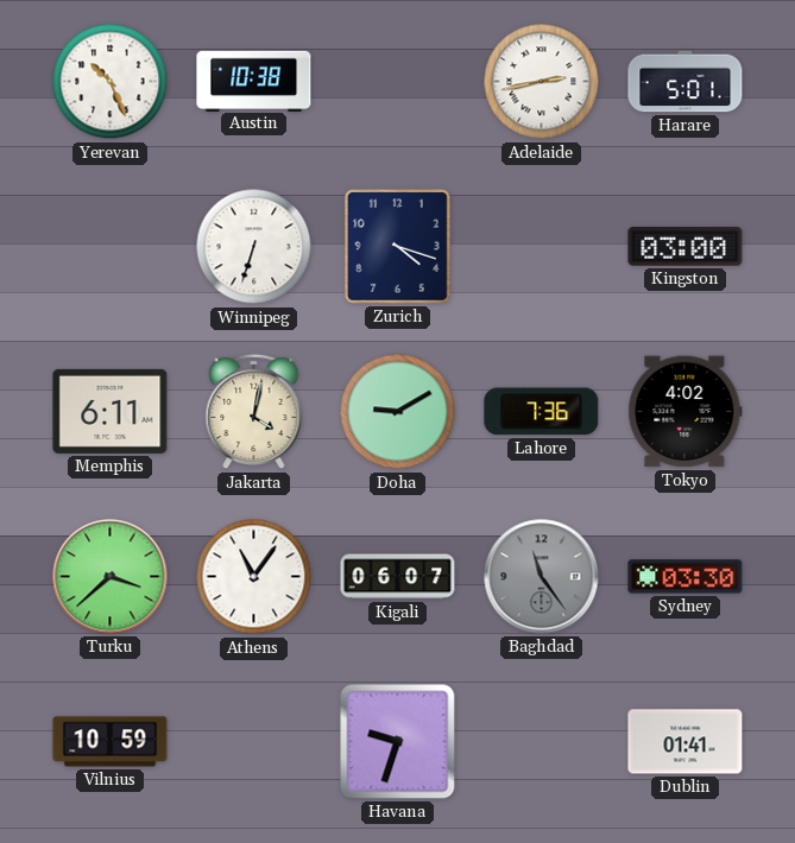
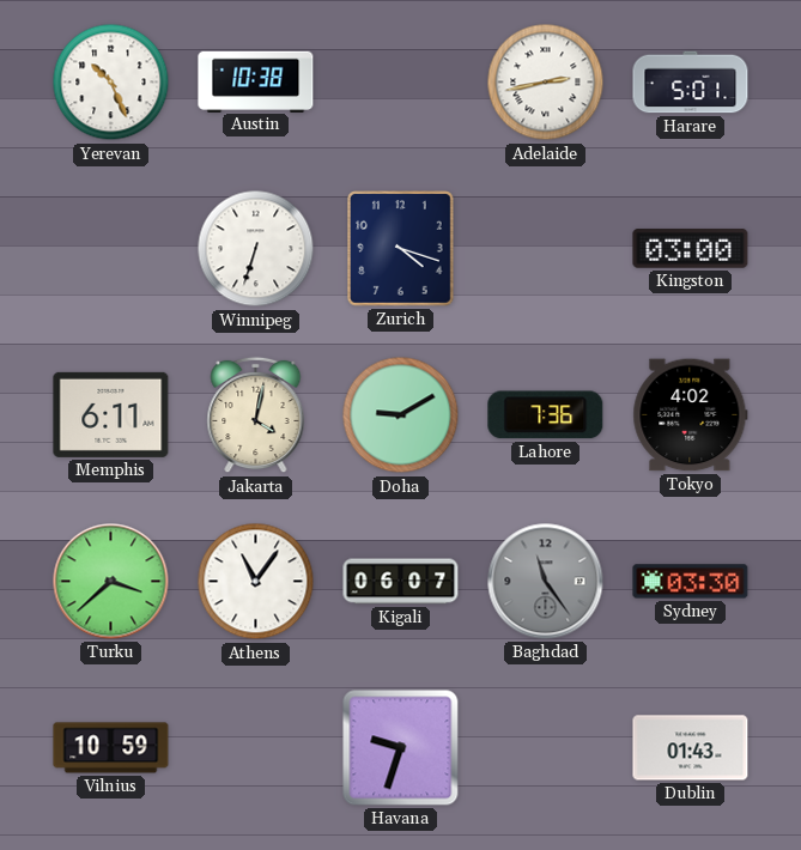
Dublin: 01:41 -> 01:43 (691, 748)
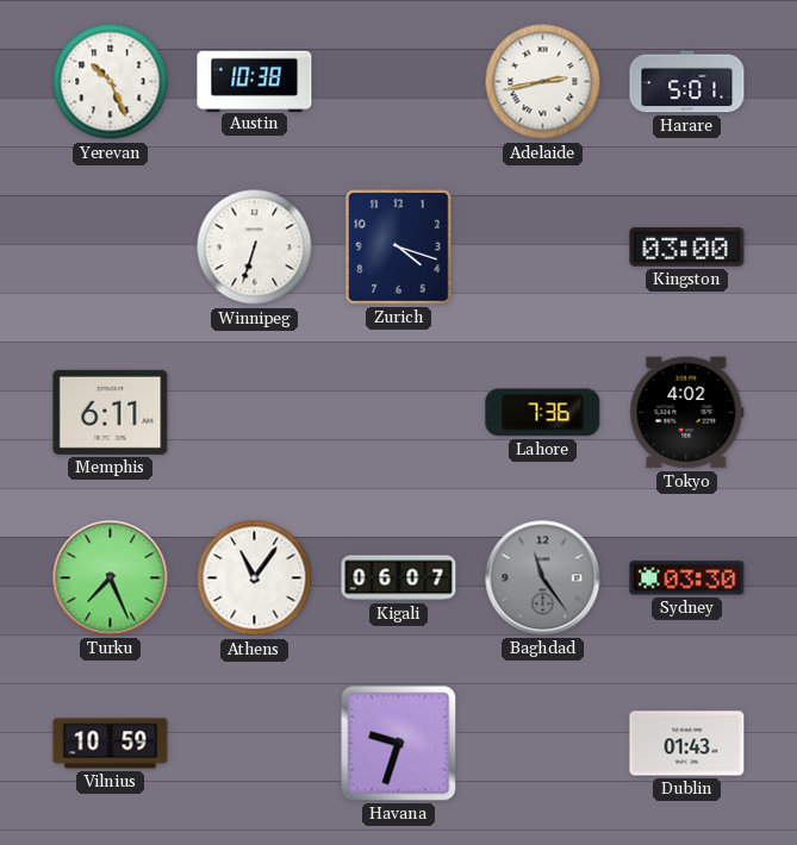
Jakarta: 4:02 -> none (256, 415)
Doha: 9:10 -> none (401, 415)
Turku: 3:38 -> 7:26 (111, 578)
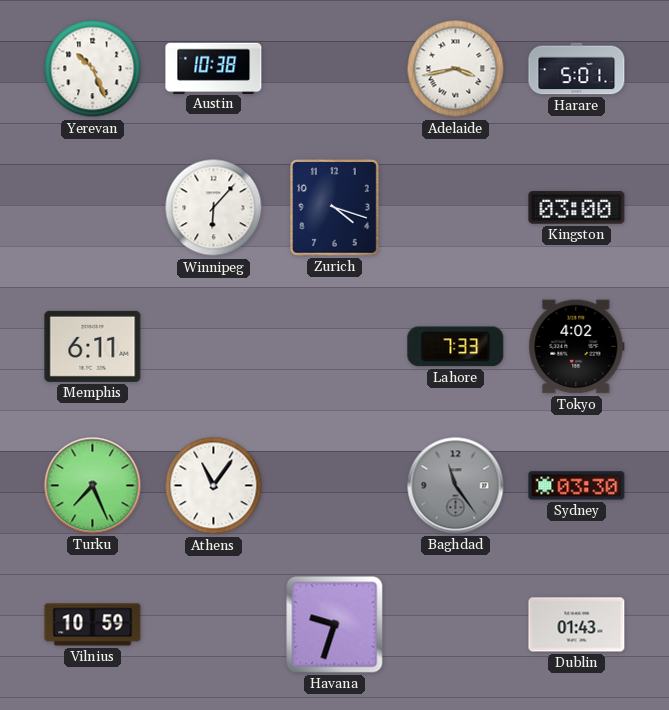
Adelaide: 2:43 -> 3:43 (456, 69)
Winnipeg: 6:33 -> 6:07 (214, 208)
Lahore: 7:36 -> 7:33 (456, 347)
Kigali: 06:07 -> none (399, 578)
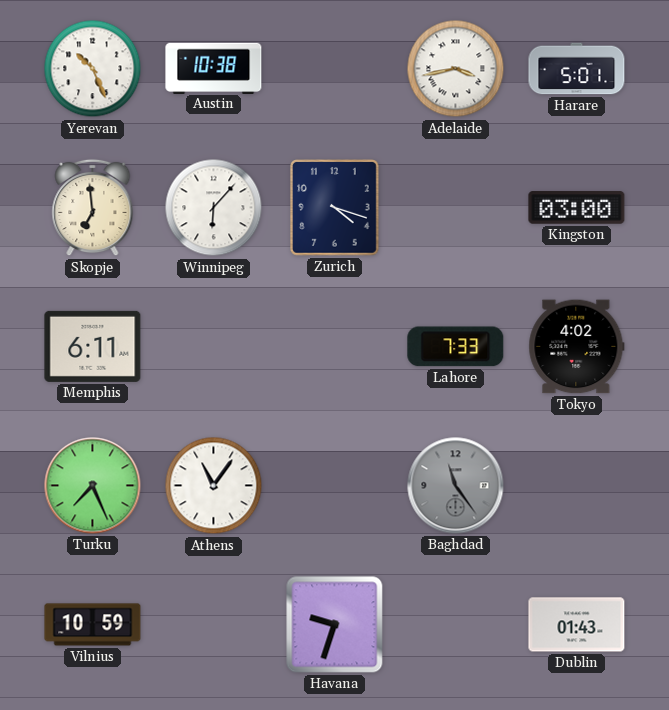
Skopje: none -> 6:59 (93, 208)
Sydney: 03:30 -> none (577, 486)
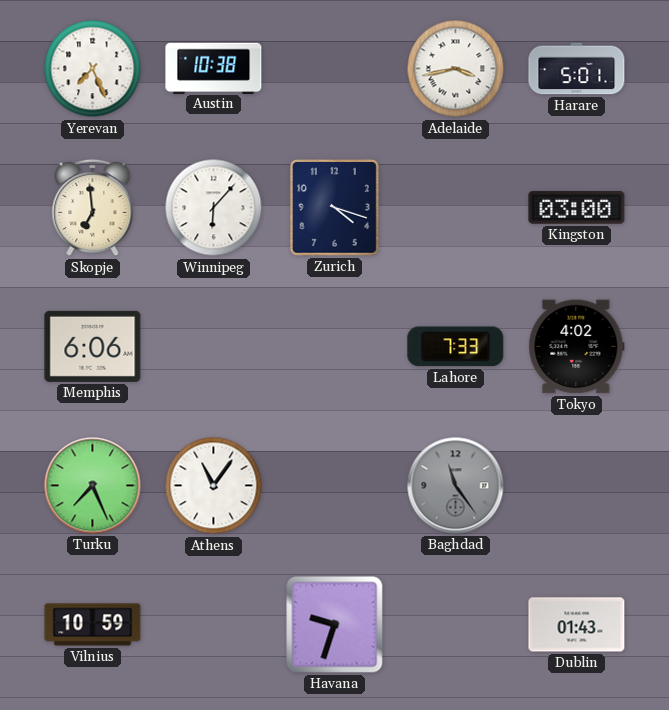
Yerevan: 10:26 -> 7:26 (93, 69)
Memphis: 6:11 -> 6:06 (93, 346)
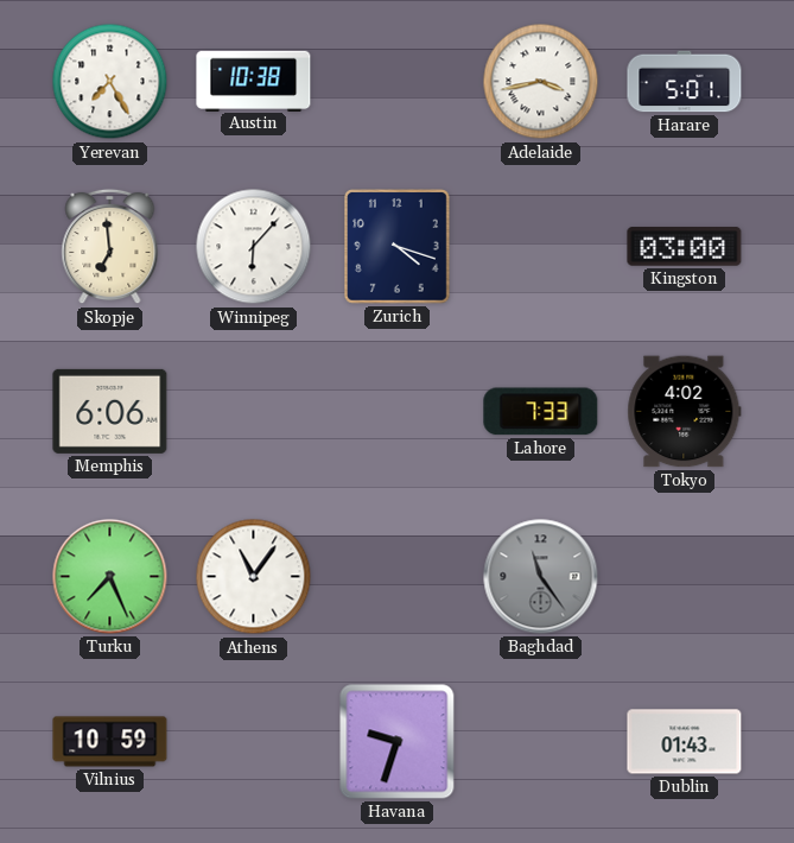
Yerevan: 7:26 -> 7:25 (110, 82)
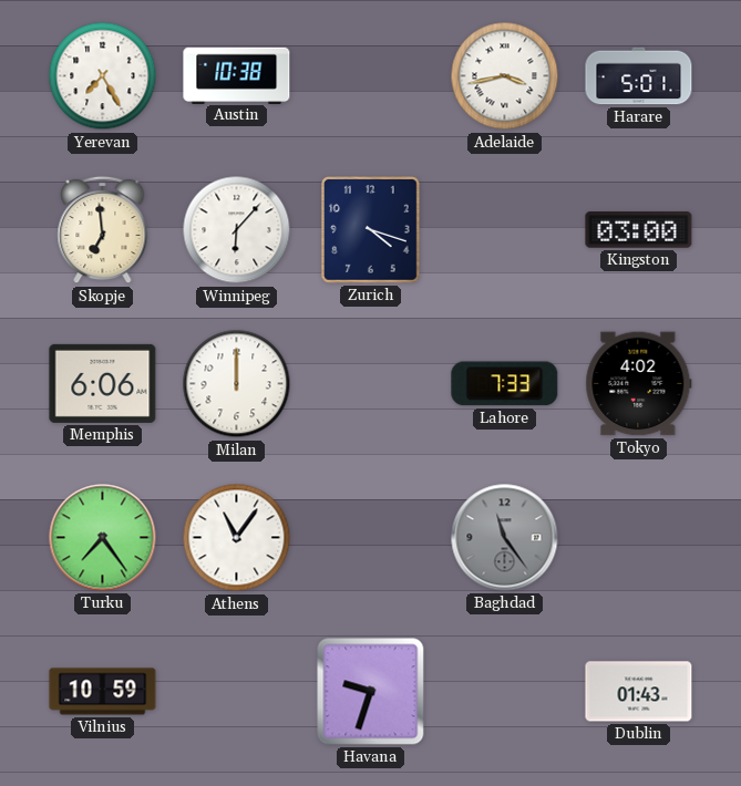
Milan: none -> 12:00 (237, 384)
Turku: 7:26 -> 7:24 (103, 538)
